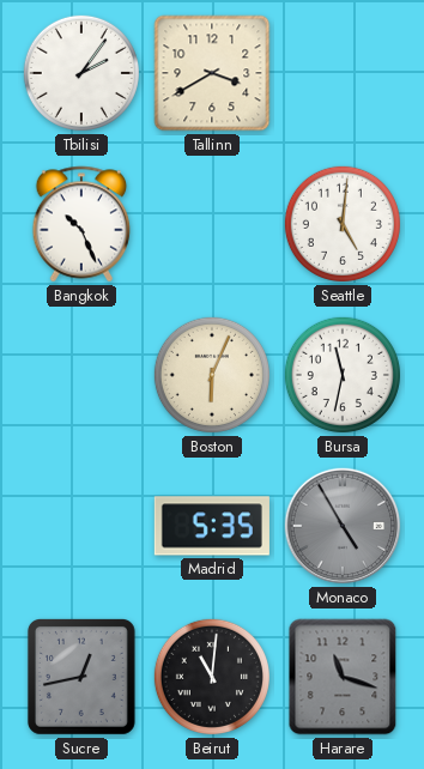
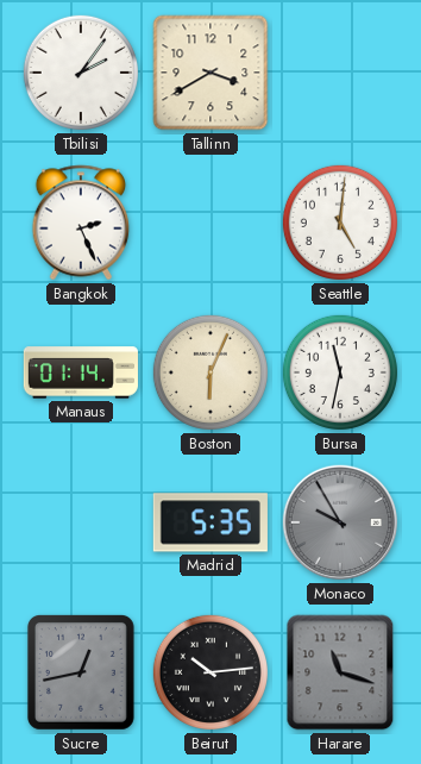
Bangkok: 10:26 -> 2:26 (81, 223)
Manaus: none -> 01:14 (81, 372)
Monaco: 4:55 -> 9:55 (340, 522)
Beirut: 11:01 -> 10:14 (211, 672)
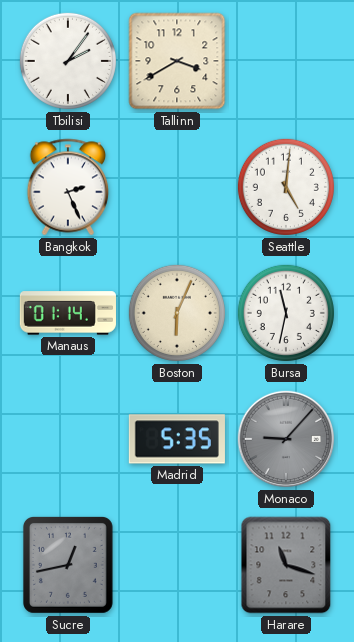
Monaco: 9:55 -> 9:07 (286, 439)
Beirut: 10:14 -> none (211, 672)
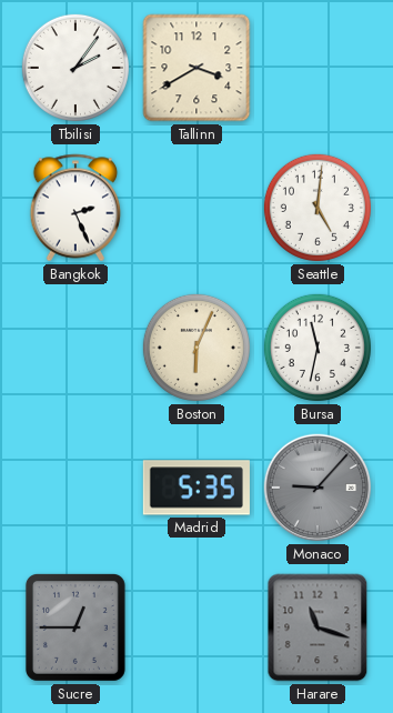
Manaus: 01:14 -> none (68, 313)
Sucre: 12:43 -> 12:45 (75, 627)
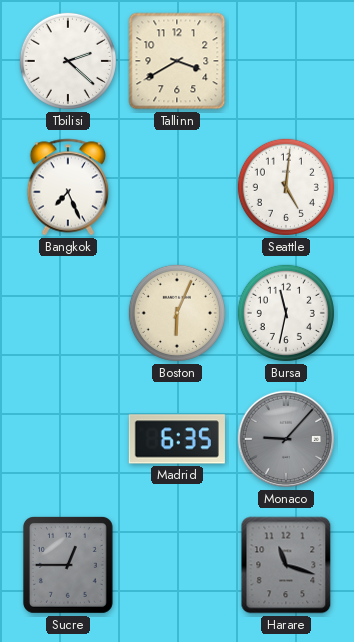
Tbilisi: 2:06 -> 2:22 (68, 61)
Bangkok: 2:26 -> 7:26 (68, 187)
Madrid: 5:35 -> 6:35 (177, 439)
